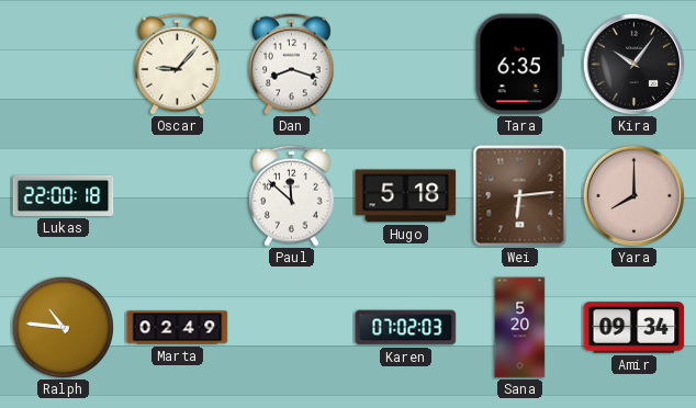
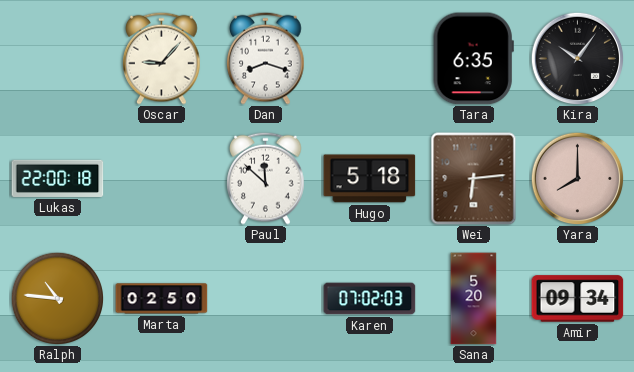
Marta: 02:49 -> 02:50 (162, 299)
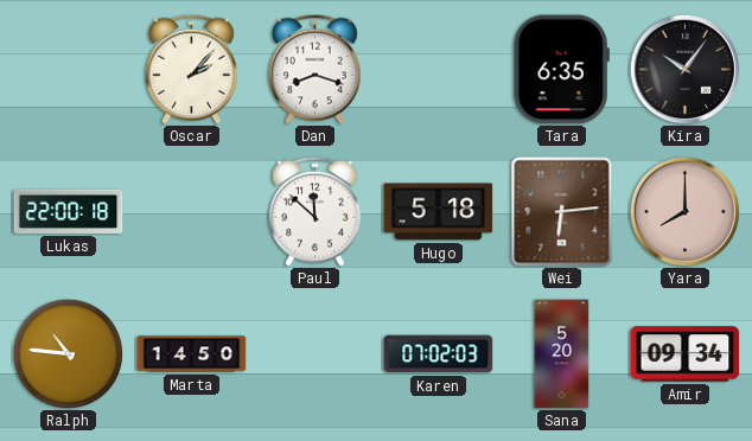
Oscar: 9:07 -> 2:07 (192, 69)
Marta: 02:50 -> 14:50 (192, 354)
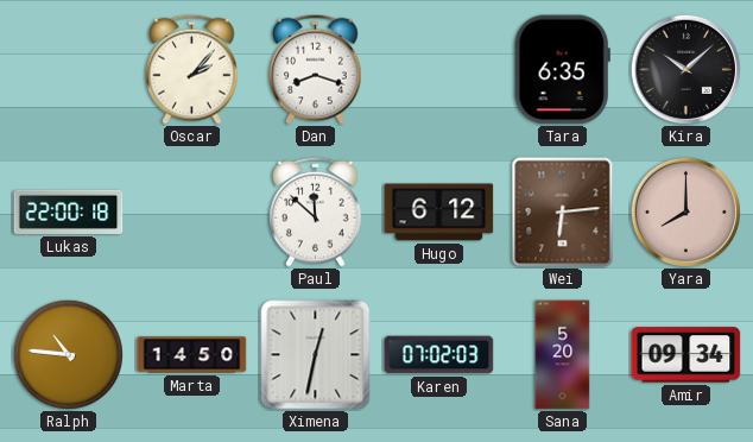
Kira: 10:06 -> 10:08 (685, 69)
Hugo: 5:18 -> 6:12 (439, 213)
Ximena: none -> 12:32 (316, 355)
